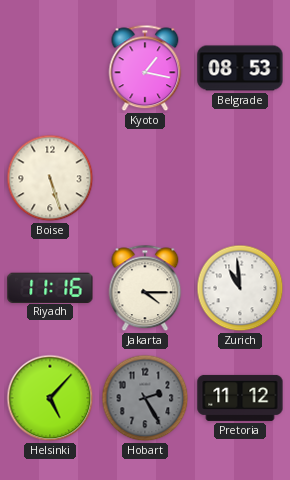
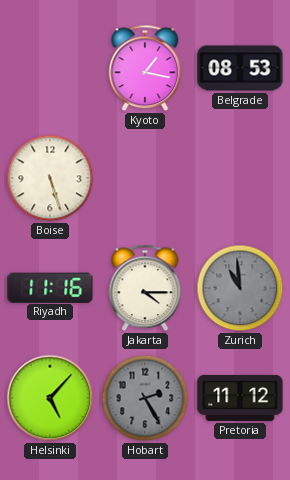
Zurich dial: white -> grey (240, 288)
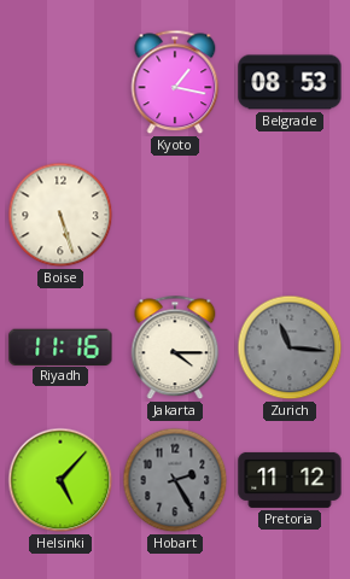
Zurich: 10:59 -> 11:16 (290, 347)
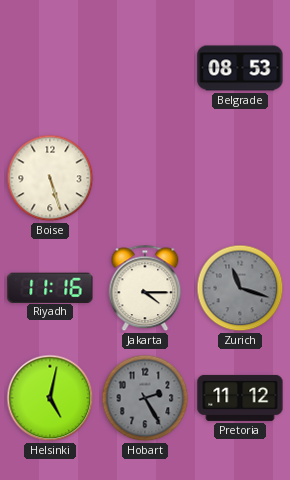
Kyoto: 1:17 -> none (175, 82)
Zurich: 11:16 -> 11:18 (240, 288)
Helsinki: 5:07 -> 5:02 (50, 398)
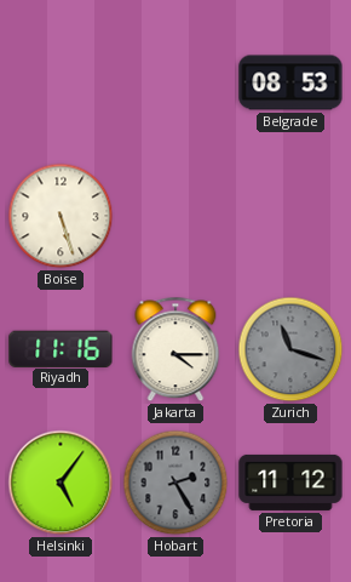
Helsinki: 5:02 -> 5:06 (61, 483)
